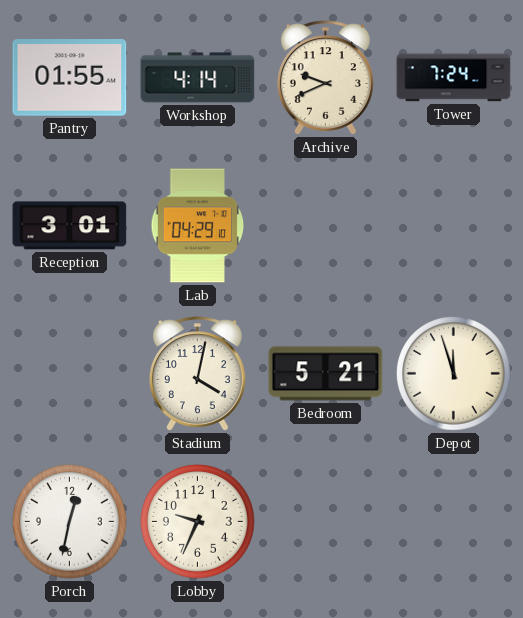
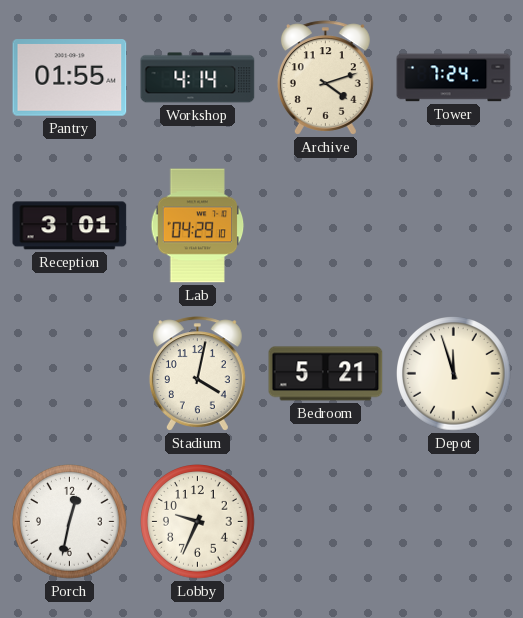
Archive: 9:41 -> 4:12 (325, 78)
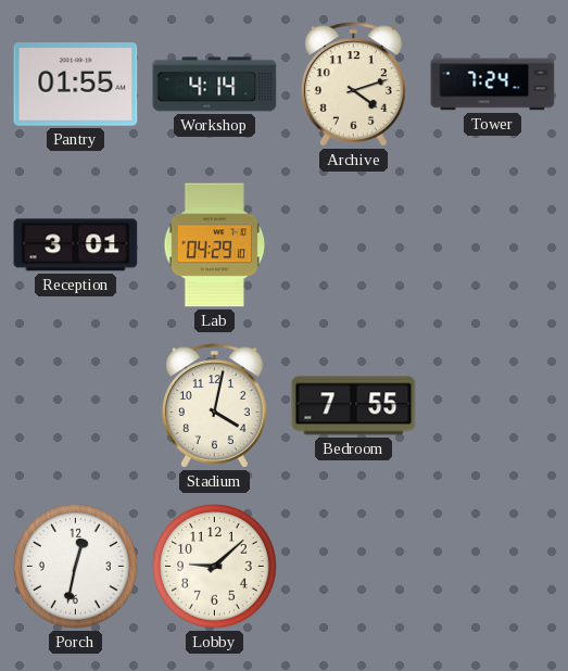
Bedroom: 5:21 -> 7:55 (354, 406)
Depot: 11:57 -> none (454, 374)
Lobby: 9:34 -> 9:08 (215, 567)
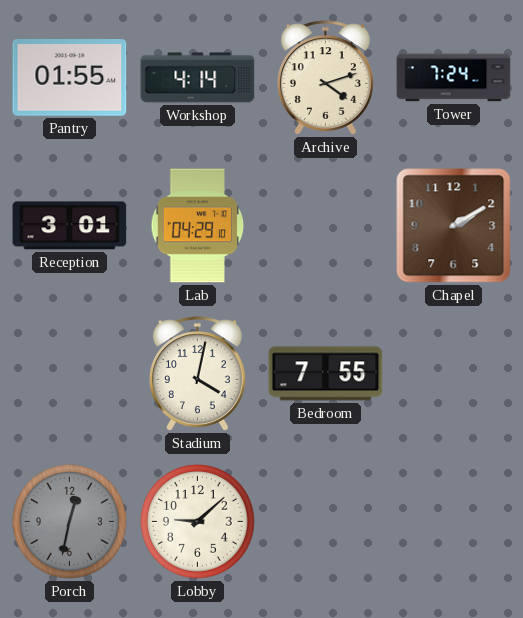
Chapel: none -> 2:10 (454, 226)
Porch dial: white -> grey (70, 522)
